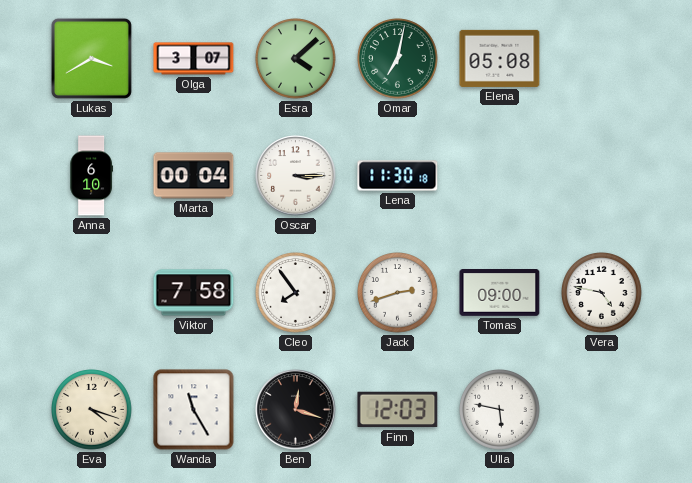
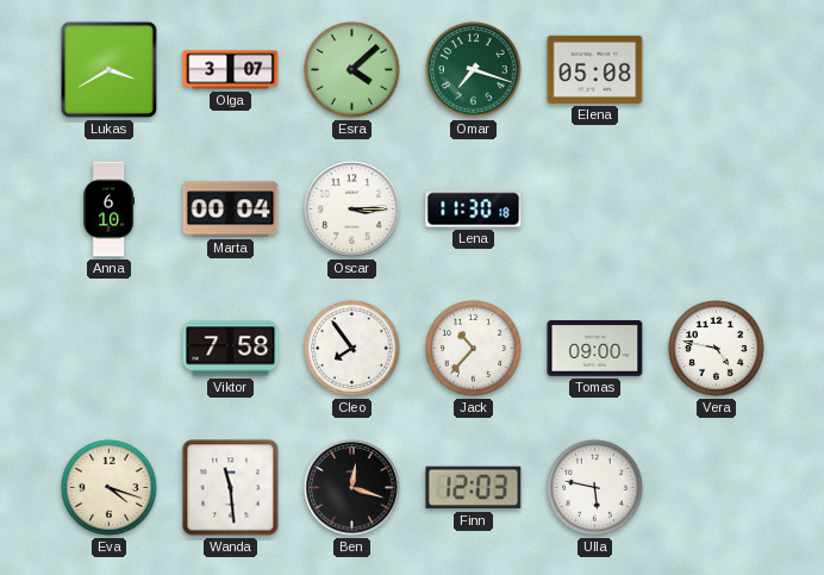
Omar: 7:02 -> 7:18 (474, 70)
Jack: 2:42 -> 10:37 (474, 349)
Wanda: 11:25 -> 11:29 (231, 488)
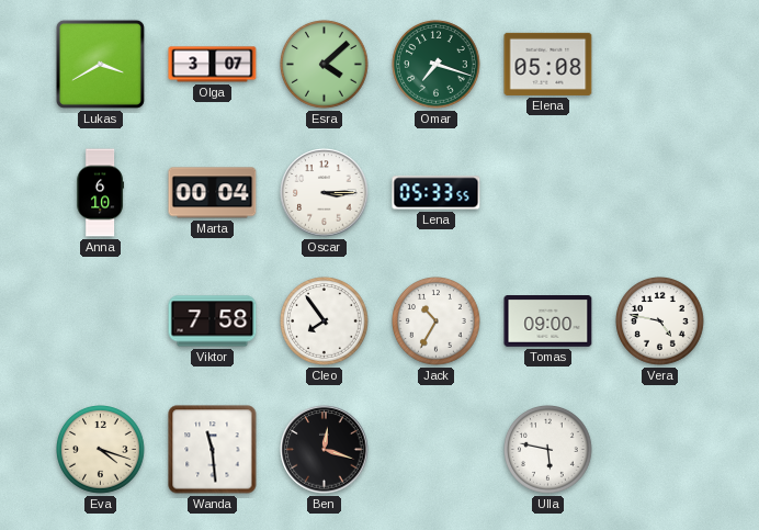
Lena: 11:30 -> 05:33 (437, 193)
Jack: 10:37 -> 10:35 (437, 322)
Finn: 12:03 -> none (474, 488)
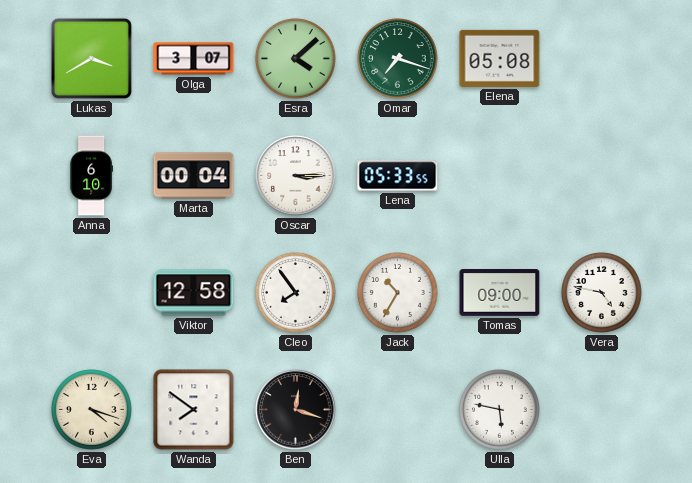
Viktor: 7:58 -> 12:58 (194, 293)
Wanda: 11:29 -> 7:51 (194, 410)
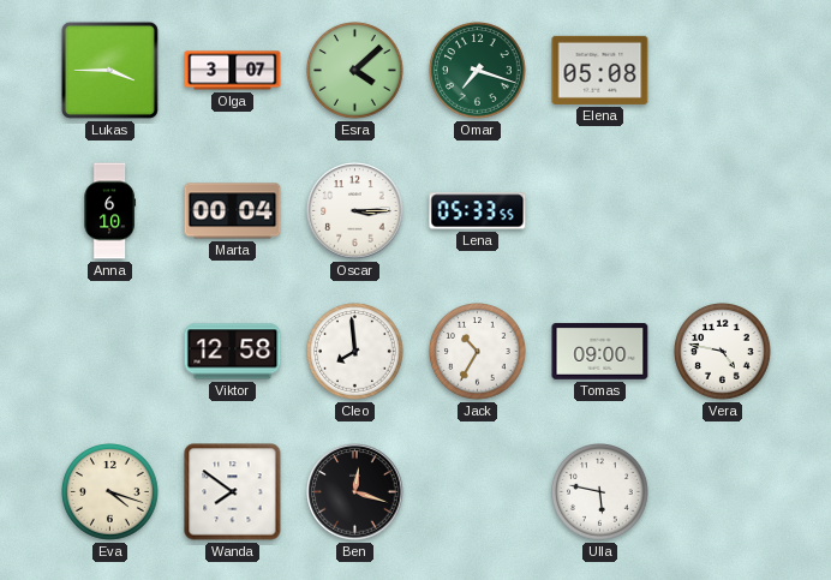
Lukas: 3:40 -> 3:45 (109, 70)
Cleo: 7:54 -> 7:59 (355, 352)
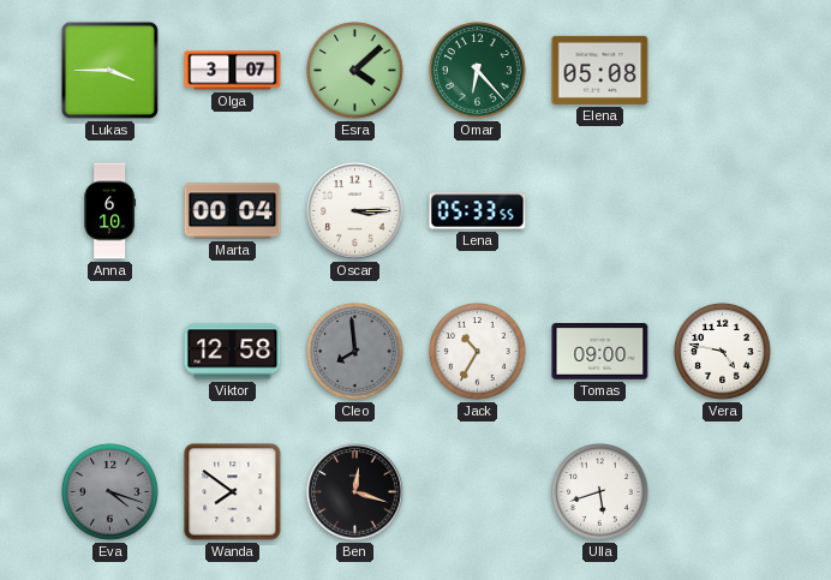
Omar: 7:18 -> 6:23 (478, 71)
Cleo dial: white -> grey (355, 352)
Eva dial: cream -> grey (110, 492)
Ulla: 5:47 -> 5:42 (600, 492)
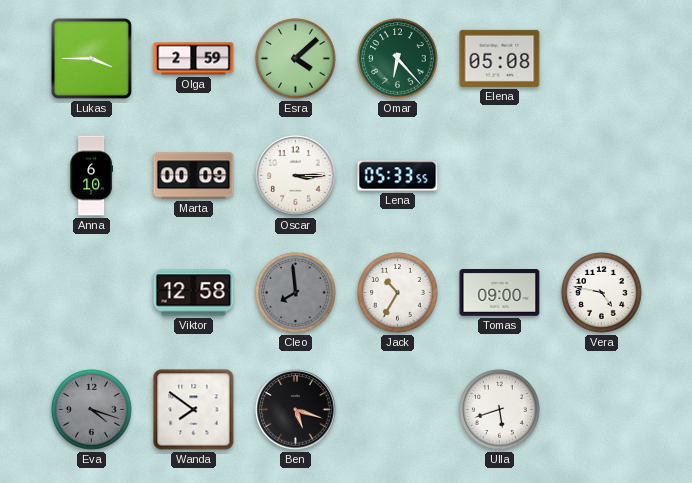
Olga: 3:07 -> 2:59 (194, 59)
Marta: 00:04 -> 00:09 (194, 176)
Ben: 12:18 -> 5:18 (296, 410)
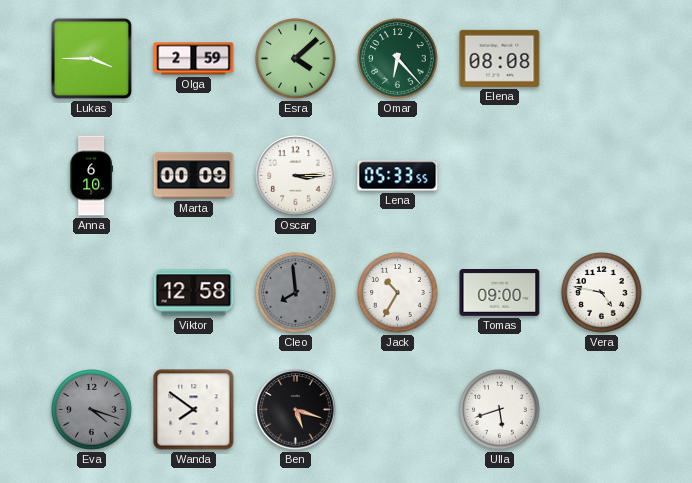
Elena: 05:08 -> 08:08 (500, 58)
